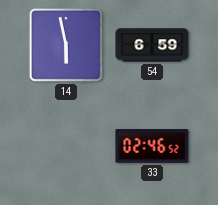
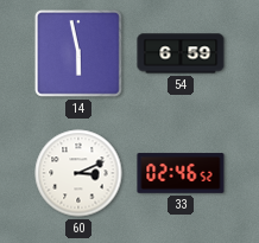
60: none -> 3:11 (78, 173)
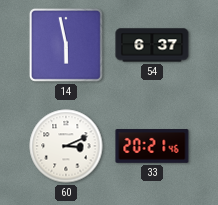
54: 6:59 -> 6:37 (152, 45)
33: 02:46 -> 20:21 (152, 146)
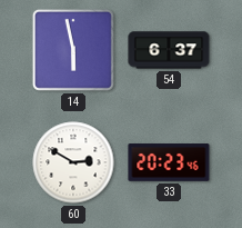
60: 3:11 -> 2:50 (73, 162)
33: 20:21 -> 20:23 (169, 162)
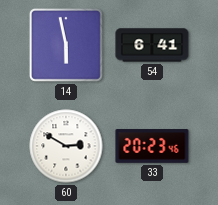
54: 6:37 -> 6:41 (152, 45)
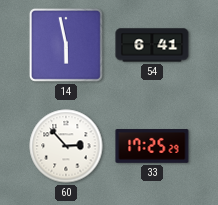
60: 2:50 -> 2:53 (66, 146)
33: 20:23 -> 17:25 (152, 146)
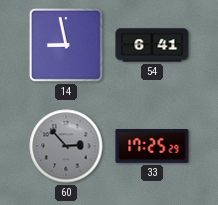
14: 5:58 -> 8:58 (66, 45)
60 dial: white -> grey (66, 146)
